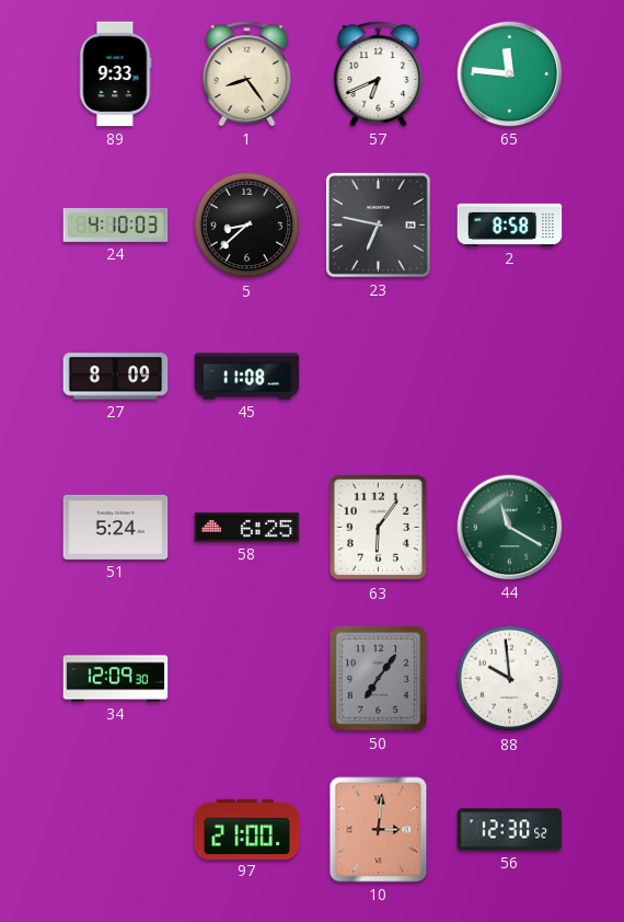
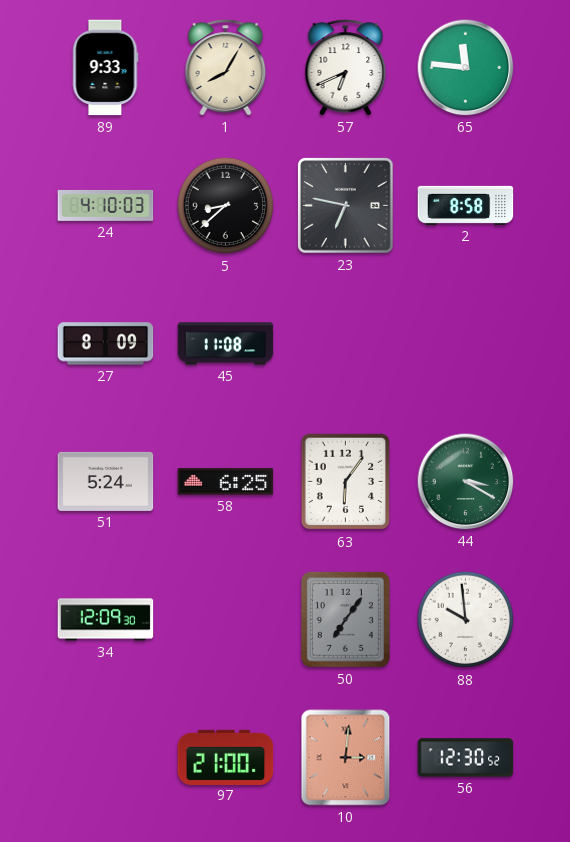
1: 8:24 -> 8:05 (226, 68)
44: 11:20 -> 3:20 (466, 482)
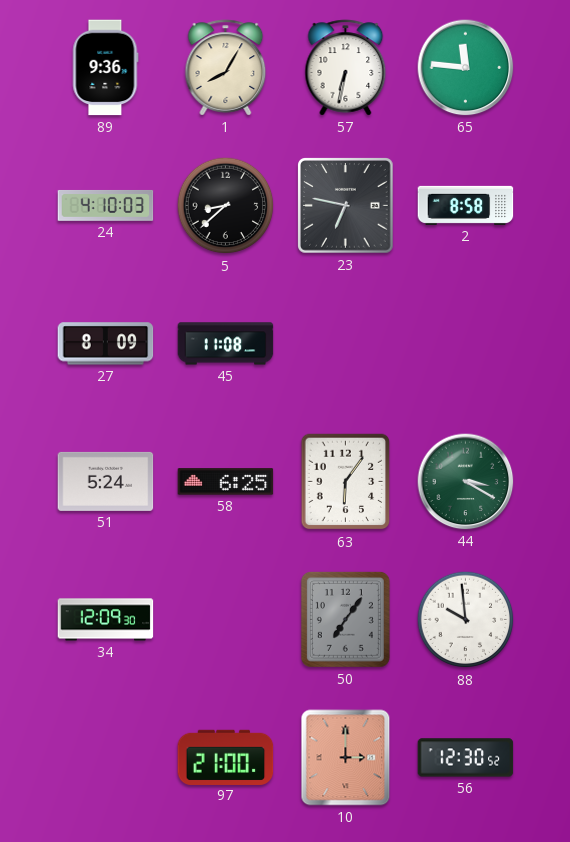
89: 9:33 -> 9:36 (105, 68)
57: 6:41 -> 6:32 (346, 68)
10: 3:01 -> 3:00 (346, 758)
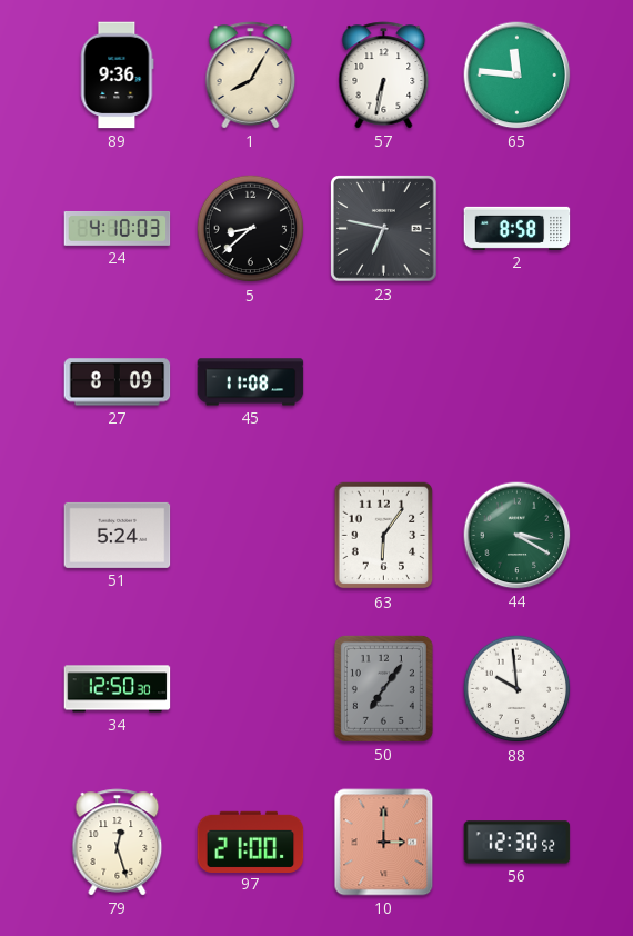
58: 6:25 -> none (226, 482)
34: 12:09 -> 12:50 (118, 689)
79: none -> 12:27 (118, 843)
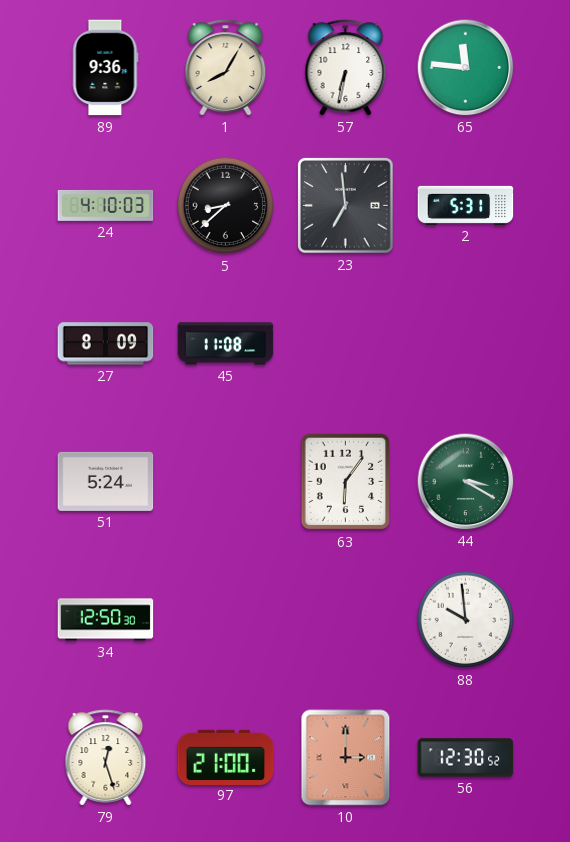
23: 6:47 -> 6:59 (346, 206)
2: 8:58 -> 5:31 (466, 205)
50: 7:06 -> none (383, 688)
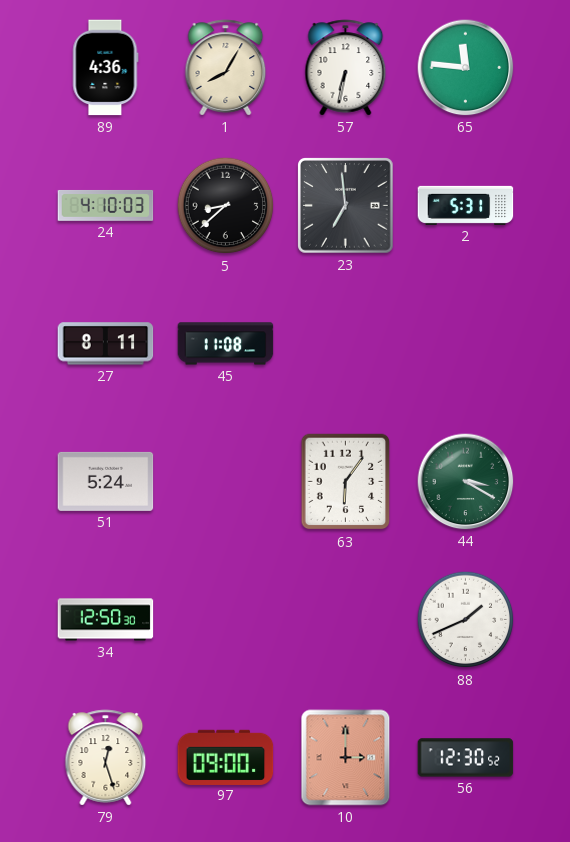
89: 9:36 -> 4:36 (105, 68)
27: 8:09 -> 8:11 (106, 344)
88: 9:59 -> 1:41 (466, 620)
97: 21:00 -> 09:00 (226, 757)
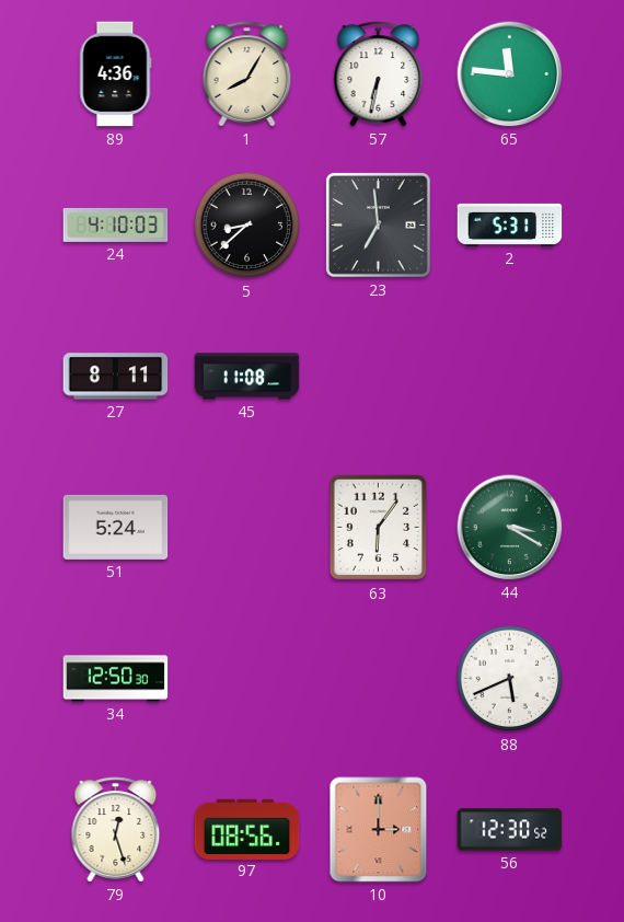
88: 1:41 -> 5:41 (510, 679)
97: 09:00 -> 08:56 (247, 829)
